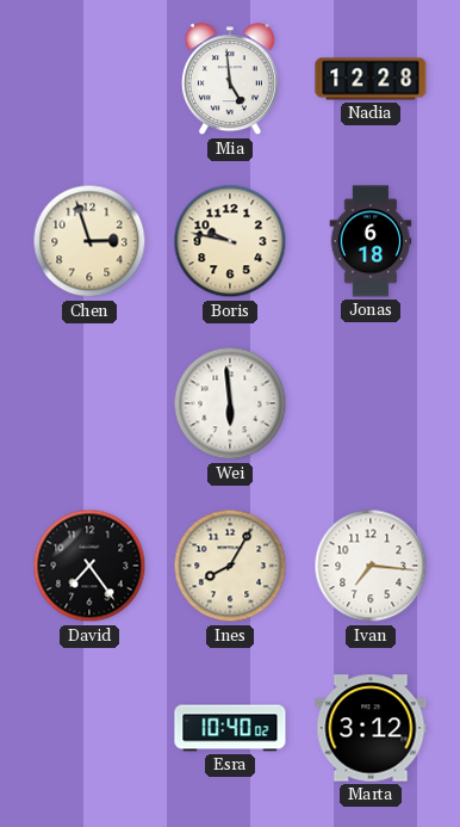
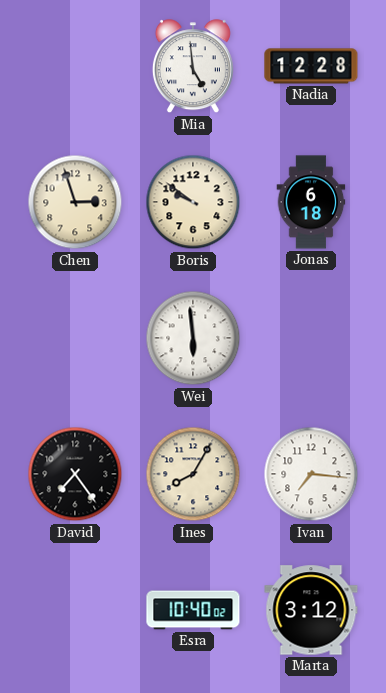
Boris: 9:47 -> 9:51 (193, 202)
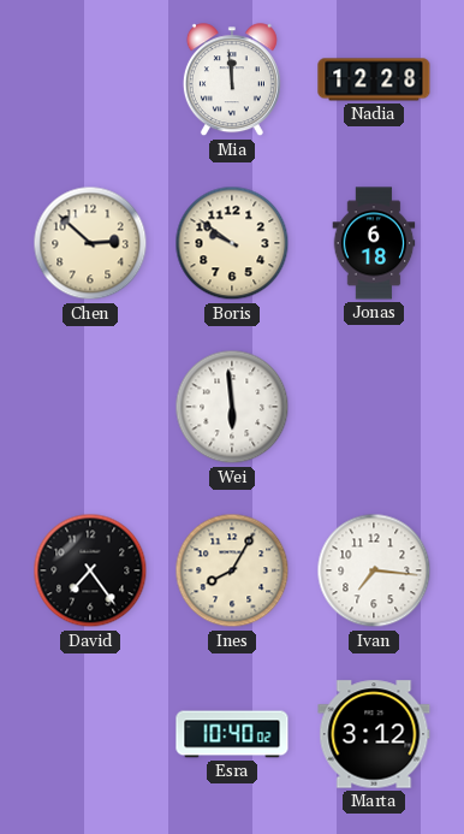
Mia: 4:59 -> 11:59 (232, 81)
Chen: 2:57 -> 2:52 (90, 243)
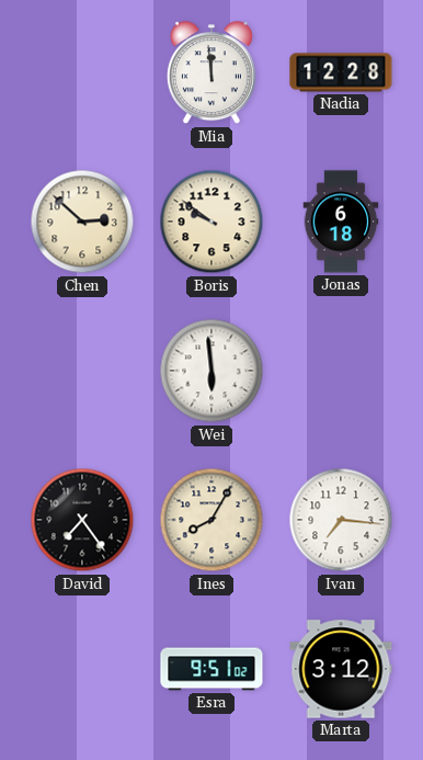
Esra: 10:40 -> 9:51 (211, 669)
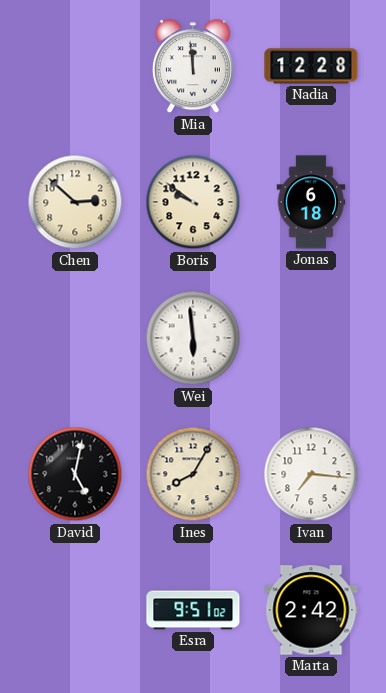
David: 7:24 -> 5:02 (75, 474)
Marta: 3:12 -> 2:42 (311, 610)
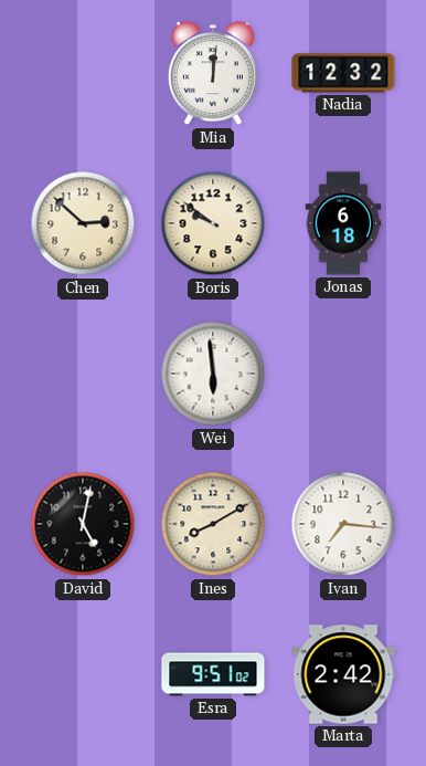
Mia: 11:59 -> 12:01 (213, 74)
Nadia: 12:28 -> 12:32 (343, 73)
Ines: 8:05 -> 8:10 (213, 524)
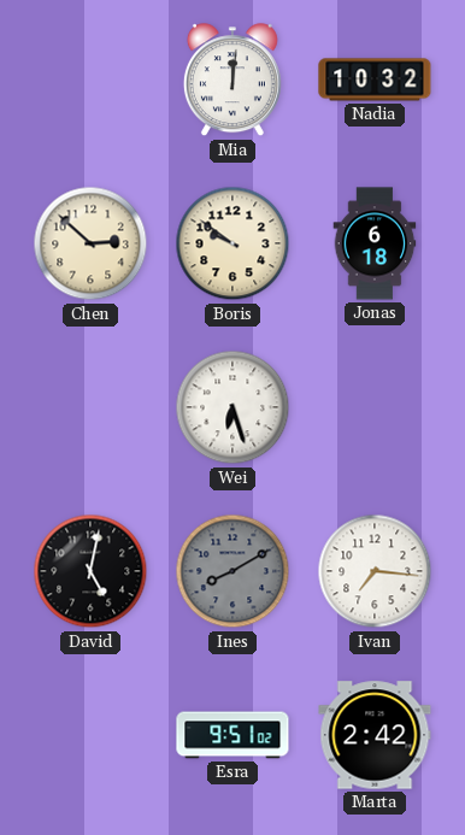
Nadia: 12:32 -> 10:32 (375, 80)
Wei: 5:59 -> 6:27 (232, 407)
Ines dial: cream -> grey (232, 571)
